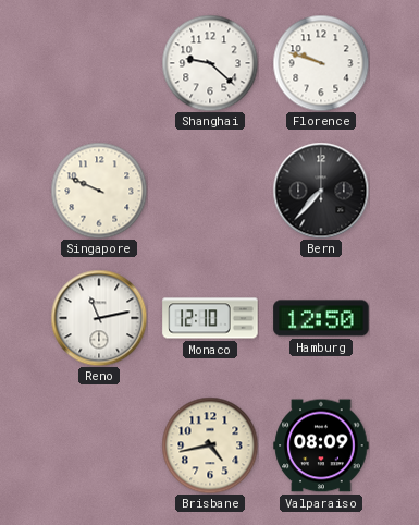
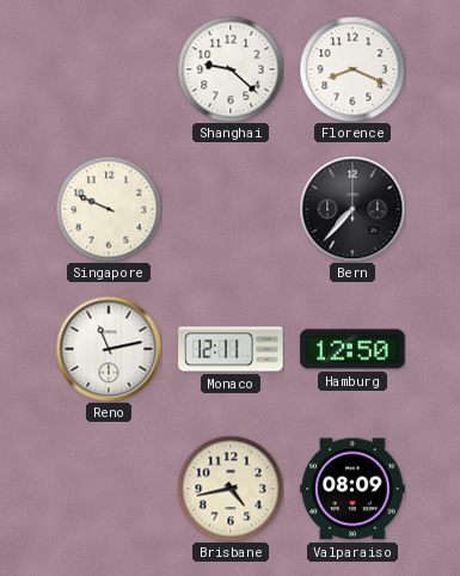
Florence: 9:48 -> 8:19 (352, 69)
Monaco: 12:10 -> 12:11 (231, 349)
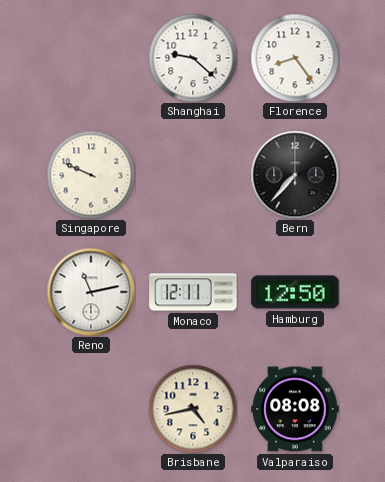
Florence: 8:19 -> 8:24 (295, 58)
Valparaiso: 08:09 -> 08:08 (295, 409)
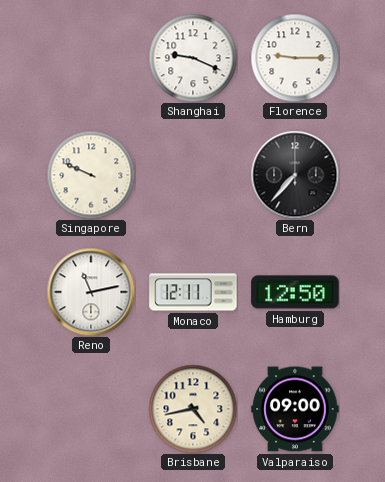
Shanghai: 9:22 -> 9:19 (193, 58)
Florence: 8:24 -> 9:15 (295, 58)
Valparaiso: 08:08 -> 09:00 (295, 409)
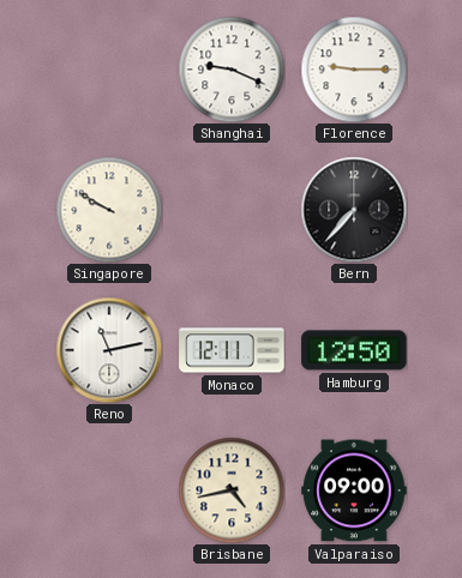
Singapore: 9:49 -> 9:50 (109, 210)
